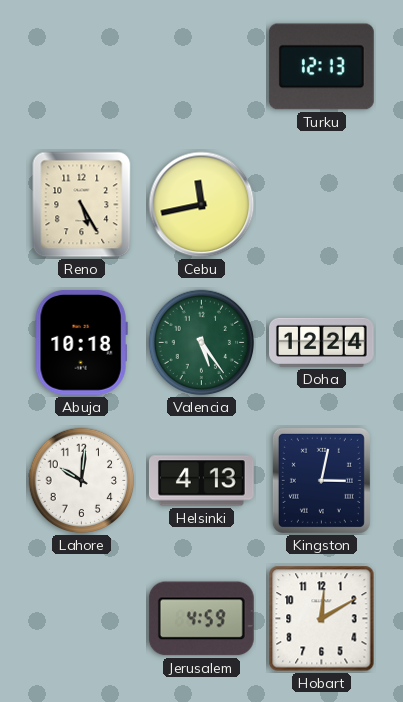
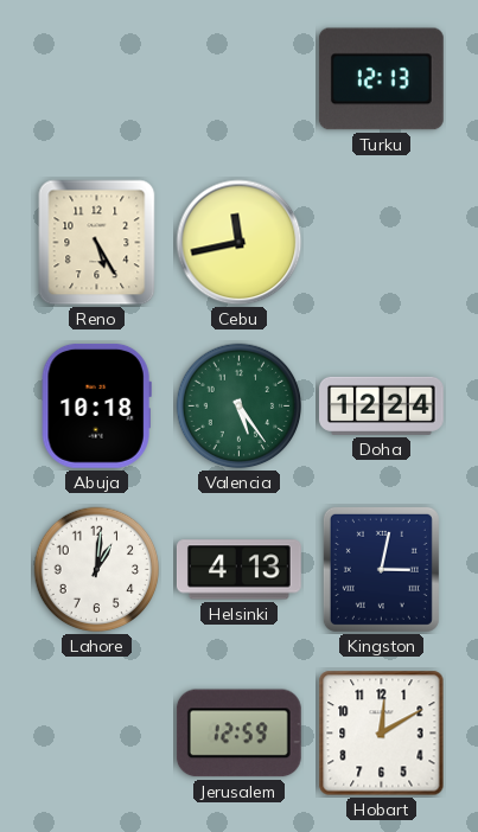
Lahore: 10:01 -> 1:01 (97, 570)
Jerusalem: 4:59 -> 12:59 (238, 734)
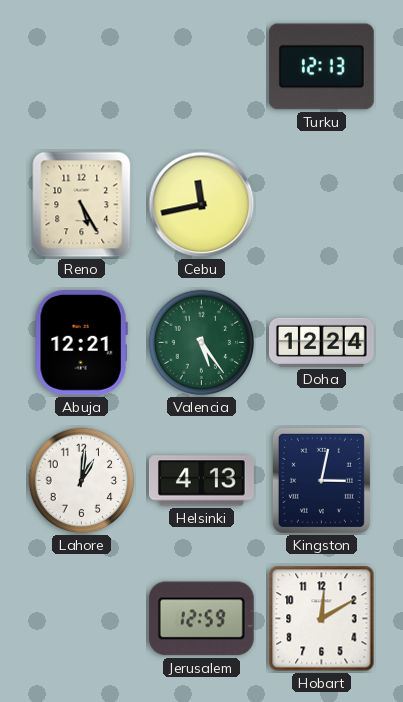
Abuja: 10:18 -> 12:21 (81, 342)
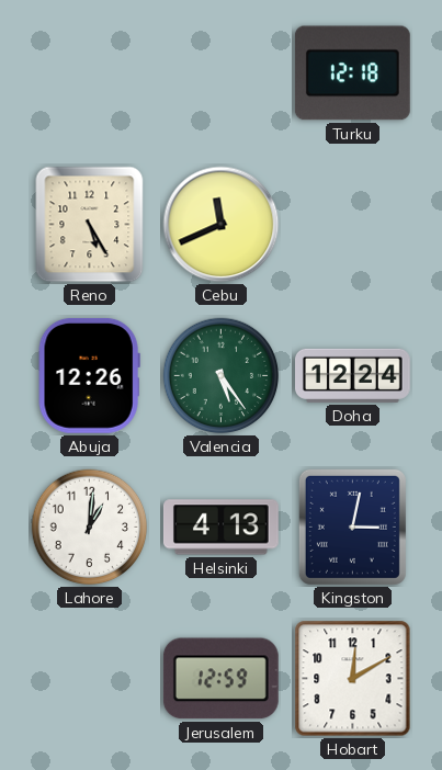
Turku: 12:13 -> 12:18 (352, 73)
Cebu: 11:43 -> 11:41 (222, 225)
Abuja: 12:21 -> 12:26 (89, 375)
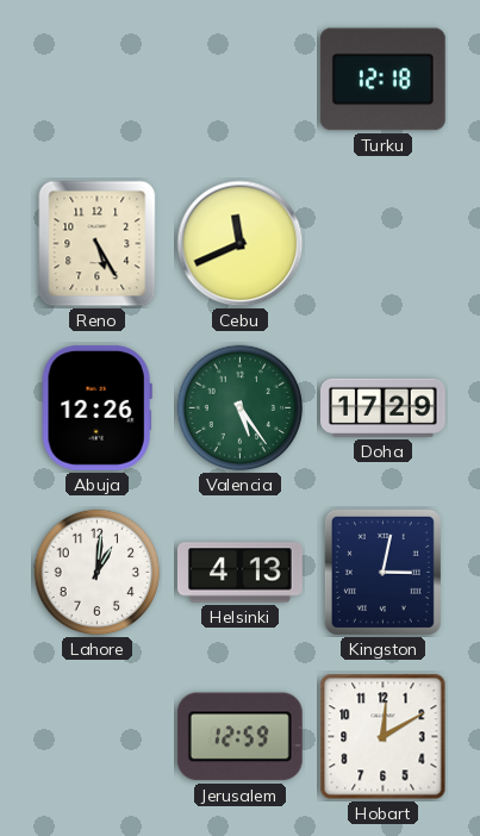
Doha: 12:24 -> 17:29 (384, 407)
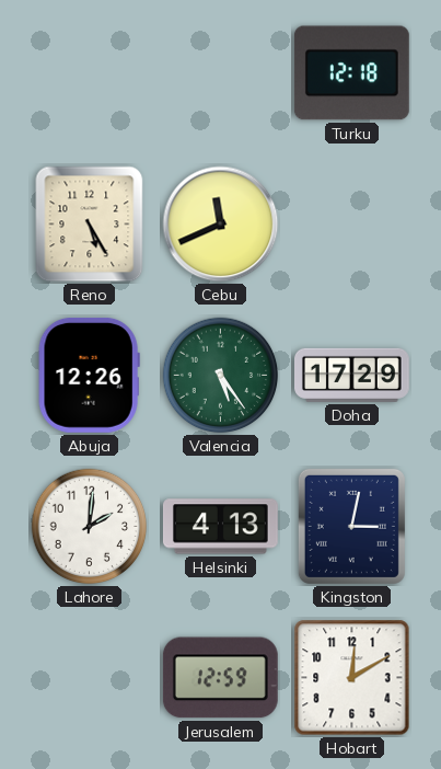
Lahore: 1:01 -> 2:01 (90, 527)
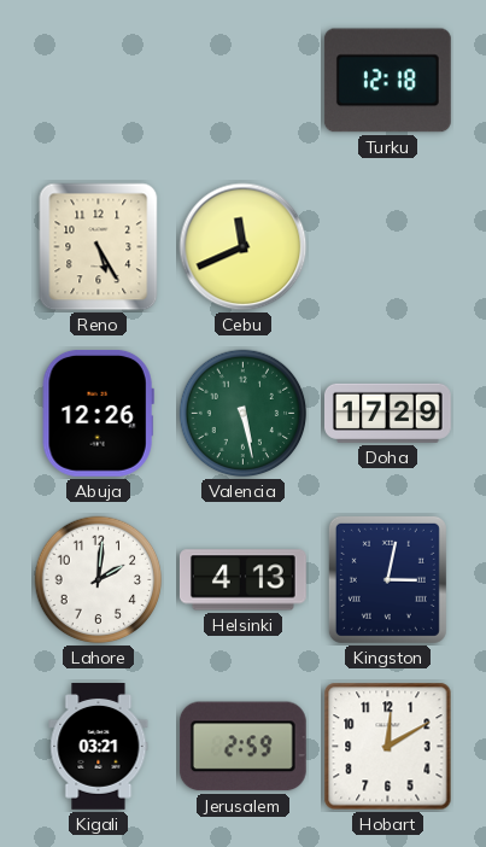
Valencia: 5:24 -> 5:28 (244, 414)
Kigali: none -> 03:21 (99, 747)
Jerusalem: 12:59 -> 2:59 (242, 747)
